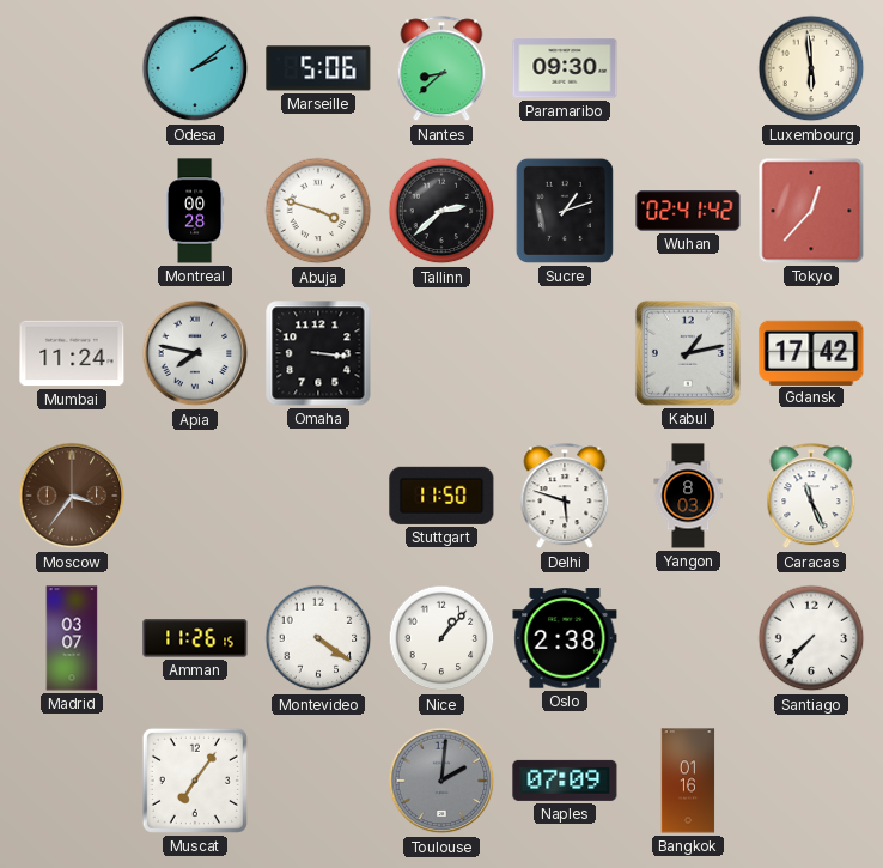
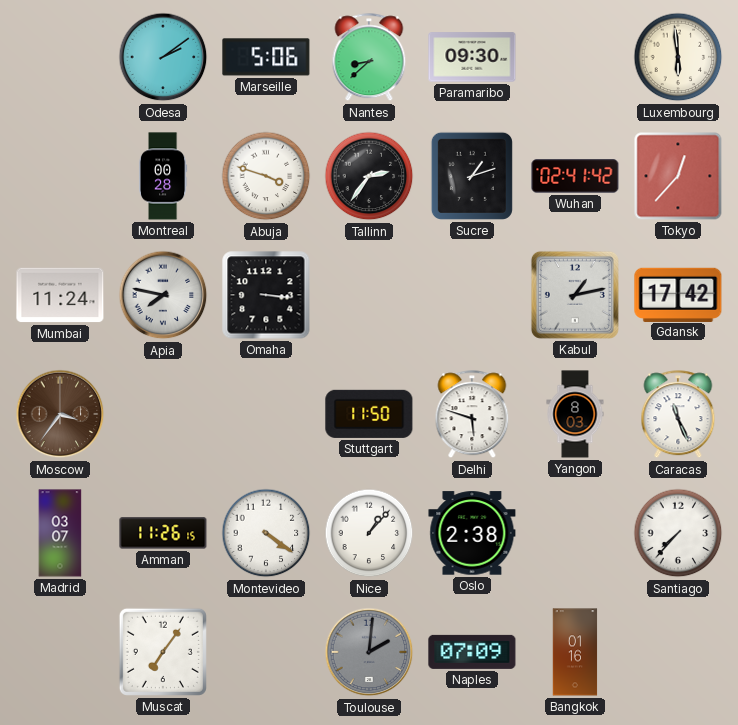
Tallinn: 2:38 -> 2:36 (369, 176)
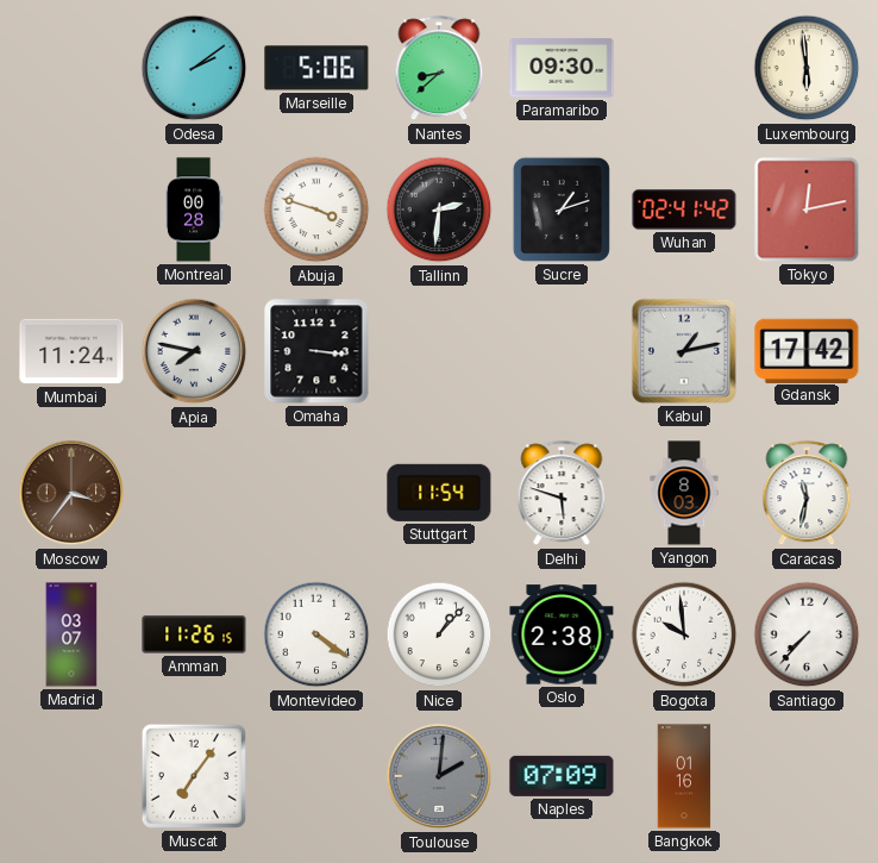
Tallinn: 2:36 -> 2:31 (439, 210)
Tokyo: 12:37 -> 12:13 (807, 210)
Stuttgart: 11:50 -> 11:54 (439, 493)
Caracas: 11:26 -> 11:32 (807, 494)
Bogota: none -> 9:59 (684, 634)
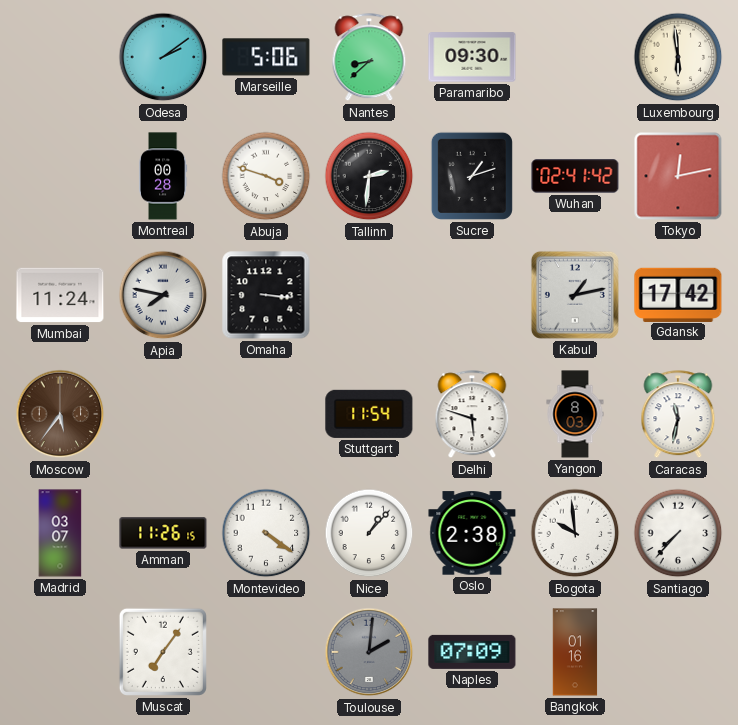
Moscow: 3:36 -> 5:36 (60, 414)
